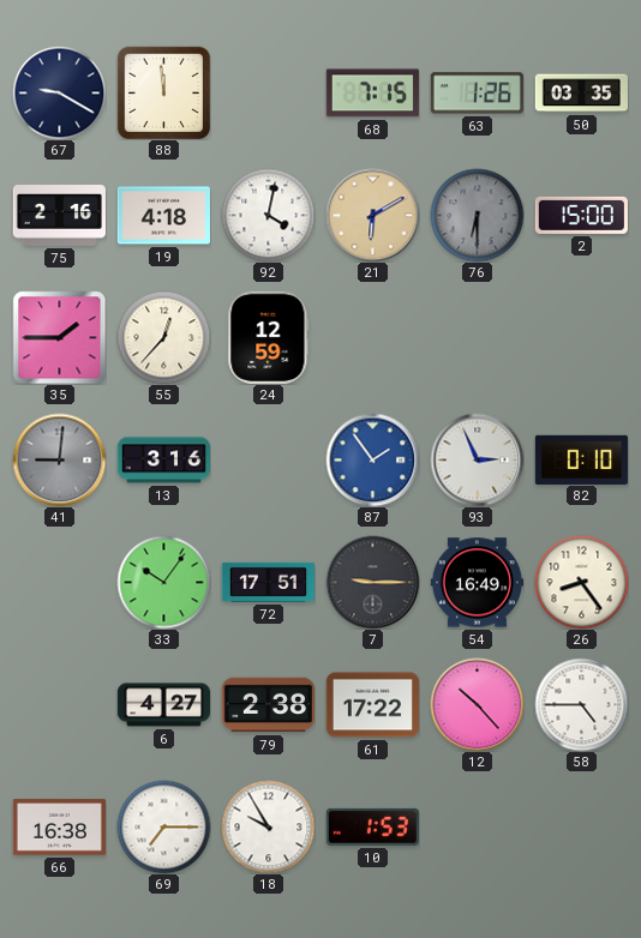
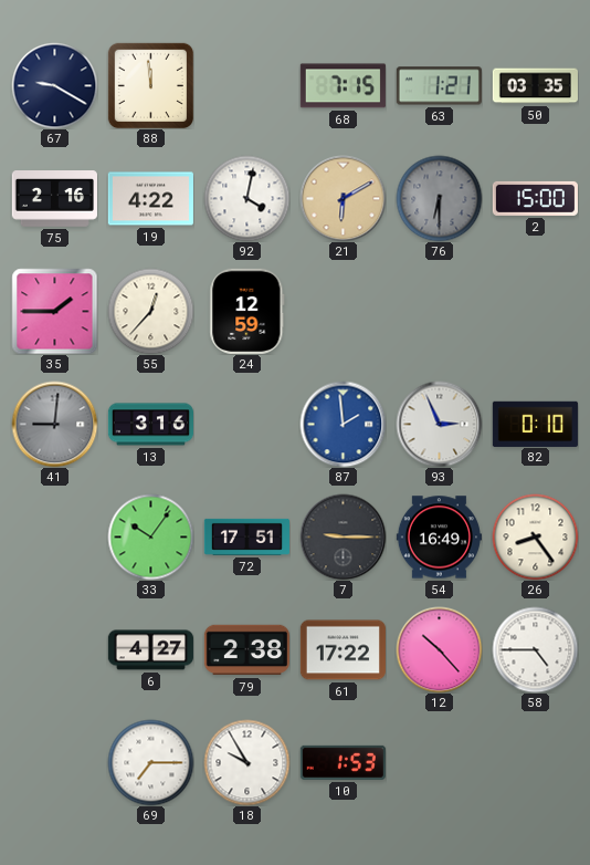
63: 1:26 -> 1:21 (439, 86)
19: 4:18 -> 4:22 (150, 199)
87: 1:54 -> 1:59 (343, 424)
66: 16:38 -> none (59, 828)
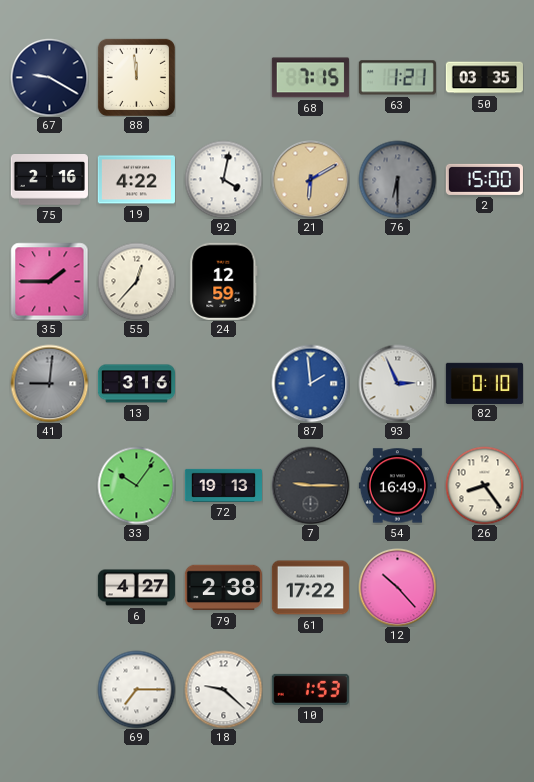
72: 17:51 -> 19:13 (223, 485)
58: 4:45 -> none (535, 649)
18: 9:55 -> 9:22 (223, 689)
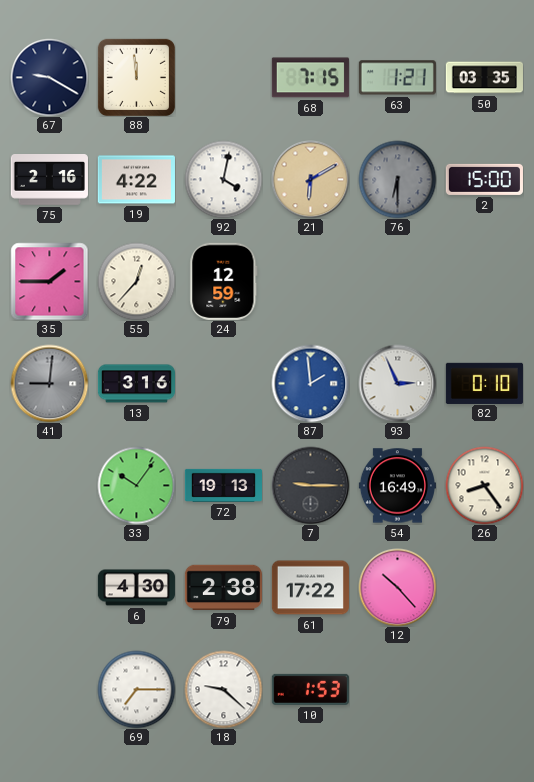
6: 4:27 -> 4:30 (136, 588)
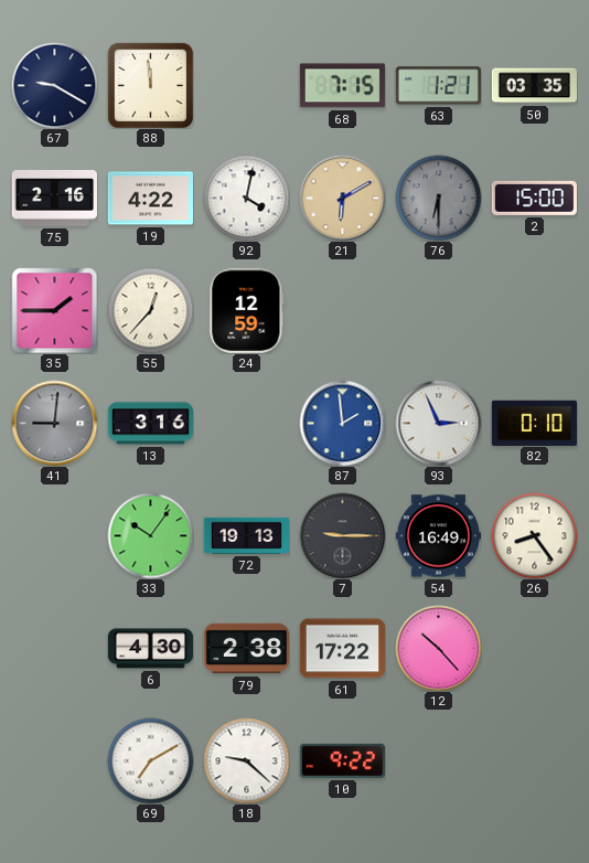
69: 7:15 -> 7:10 (150, 760)
10: 1:53 -> 9:22 (342, 760)
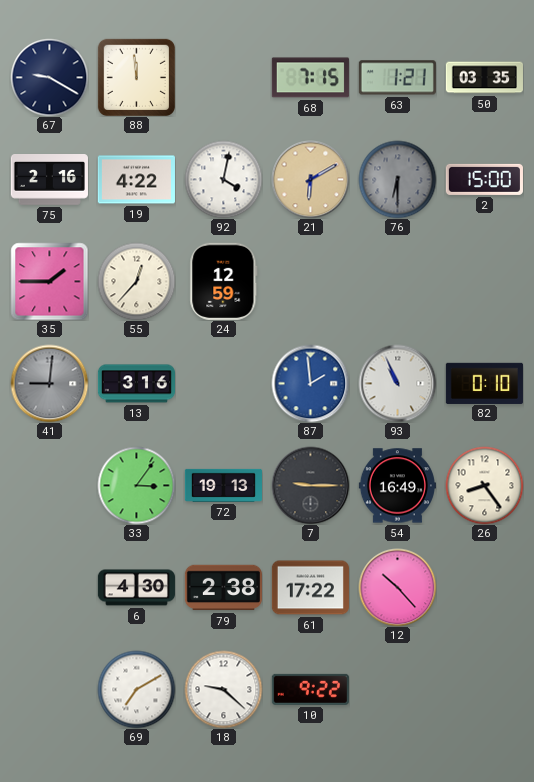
93: 2:56 -> 10:56 (397, 383)
33: 10:06 -> 3:06 (136, 485)
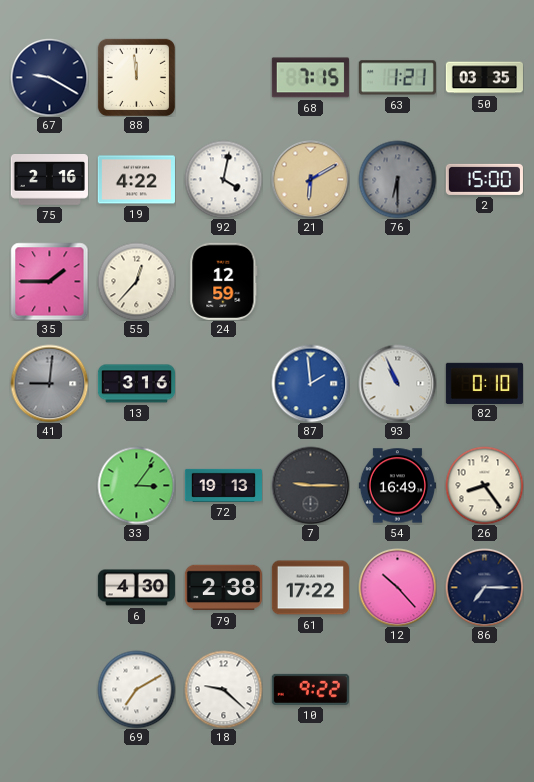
86: none -> 7:15 (484, 587)
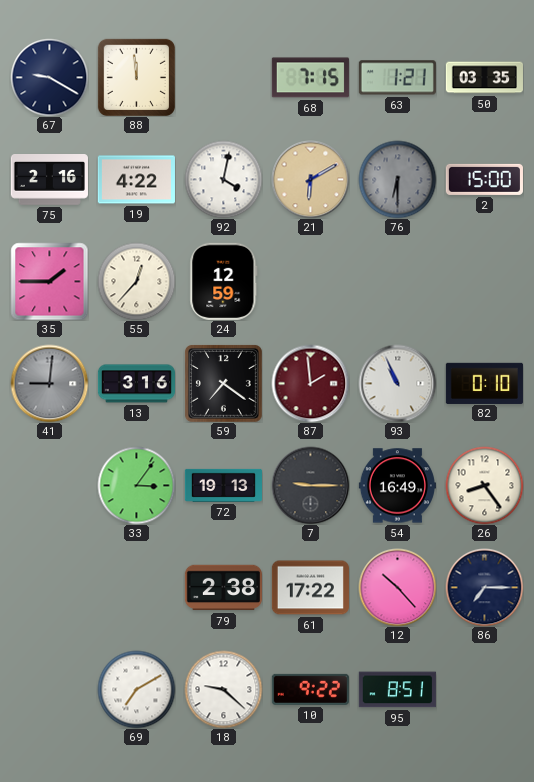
59: none -> 7:21 (223, 383)
87 dial: blue -> burgundy (310, 383)
6: 4:30 -> none (136, 588)
95: none -> 8:51 (397, 690)
